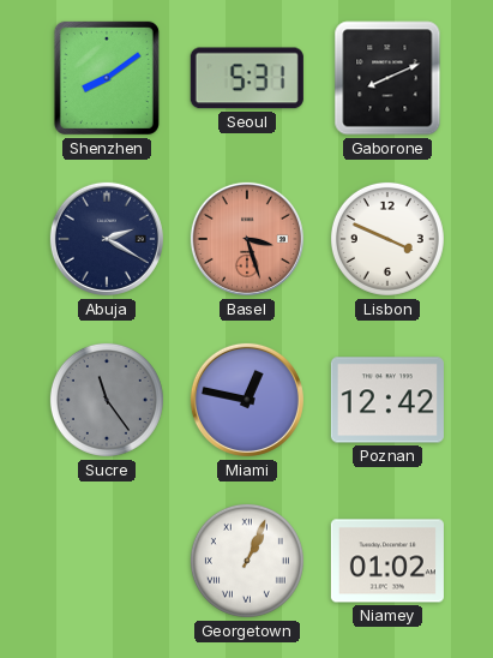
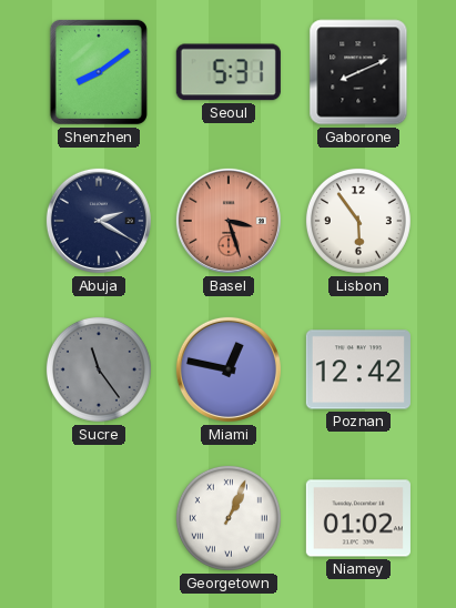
Lisbon: 3:49 -> 5:54 (358, 221)
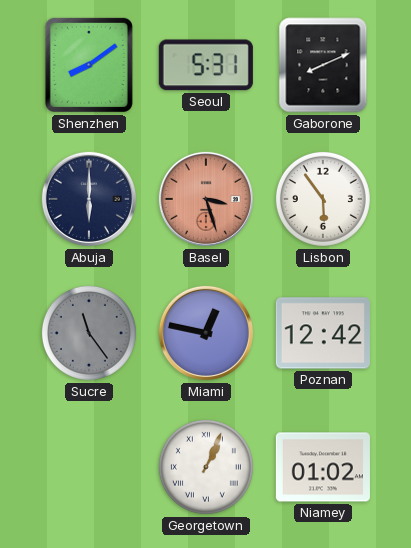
Abuja: 2:20 -> 6:00 (89, 199)
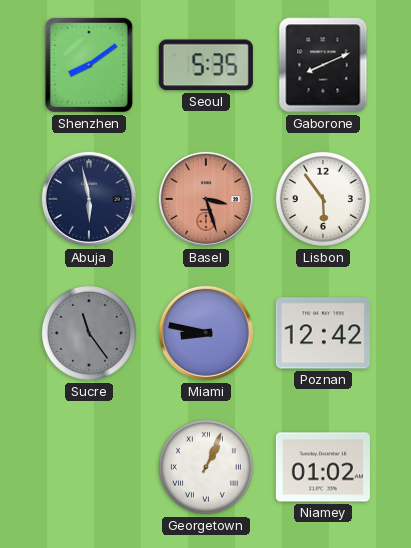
Seoul: 5:31 -> 5:35 (206, 65)
Abuja: 6:00 -> 5:58 (89, 199)
Miami: 12:47 -> 8:47 (206, 333)
